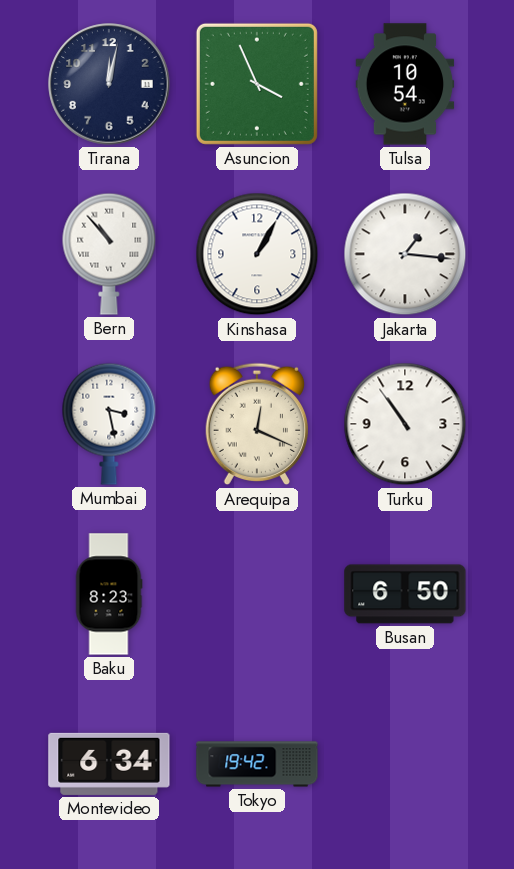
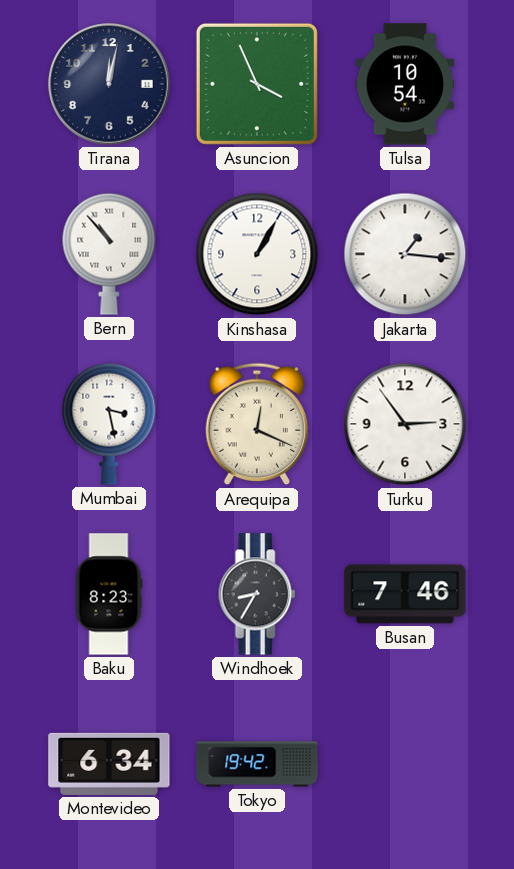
Turku: 10:54 -> 2:54 (405, 424)
Windhoek: none -> 8:35 (257, 594)
Busan: 6:50 -> 7:46 (405, 594)
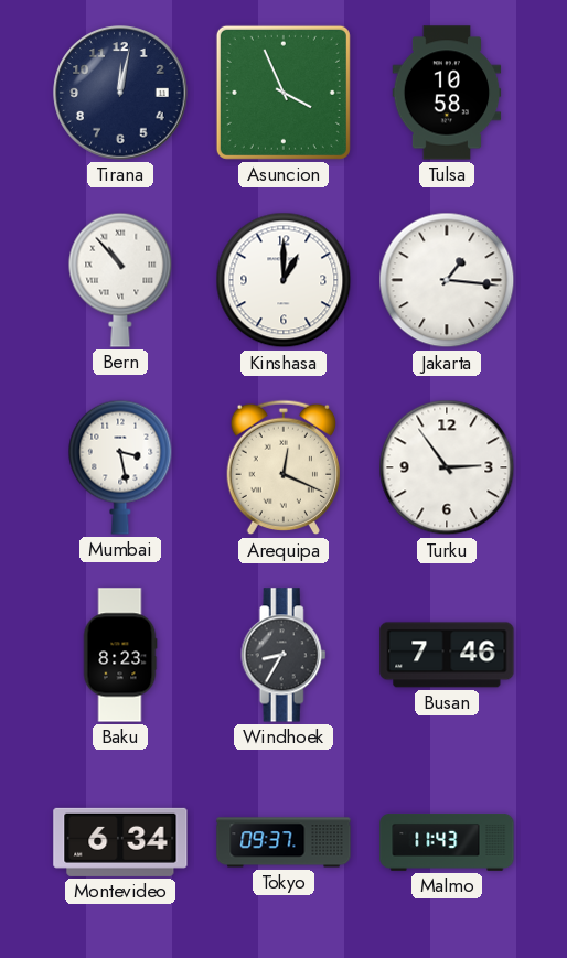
Tulsa: 10:54 -> 10:58 (447, 93)
Kinshasa: 1:05 -> 1:00 (283, 280)
Tokyo: 19:42 -> 09:37 (283, 842)
Malmo: none -> 11:43 (447, 842)
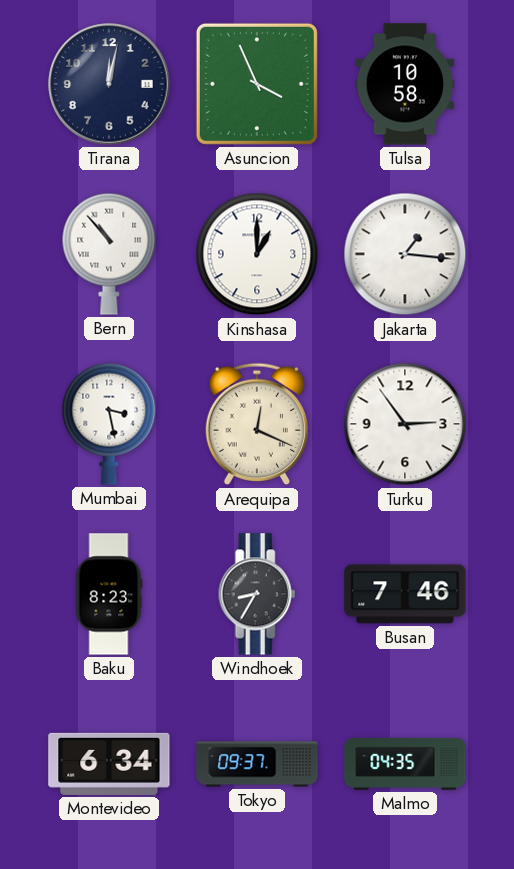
Malmo: 11:43 -> 04:35 (405, 764)
